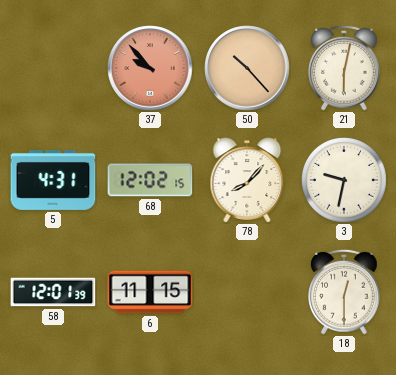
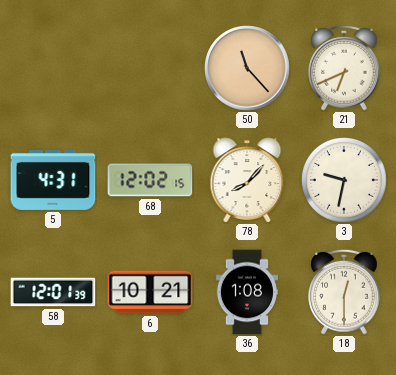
37: 9:53 -> none (150, 68)
50: 10:23 -> 11:23 (247, 68)
21: 6:02 -> 6:41 (345, 68)
6: 11:15 -> 10:21 (150, 292)
36: none -> 1:08 (247, 292)
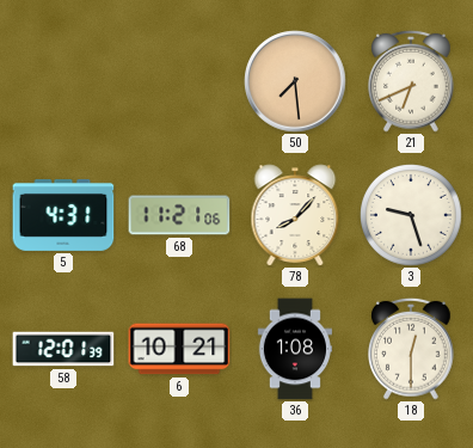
50: 11:23 -> 7:29 (295, 81)
68: 12:02 -> 11:21 (179, 215)
3: 9:32 -> 9:27 (412, 216)
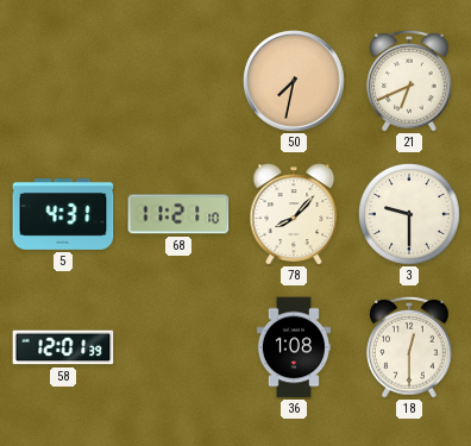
50: 7:29 -> 7:32 (294, 81)
68: 11:21:06 -> 11:21:10 (178, 214)
3: 9:27 -> 9:30 (410, 215)
6: 10:21 -> none (179, 349)
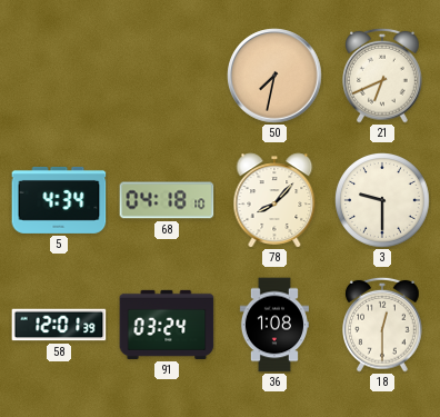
5: 4:31 -> 4:34 (59, 200)
68: 11:21 -> 04:18 (167, 200)
91: none -> 03:24 (167, 325)
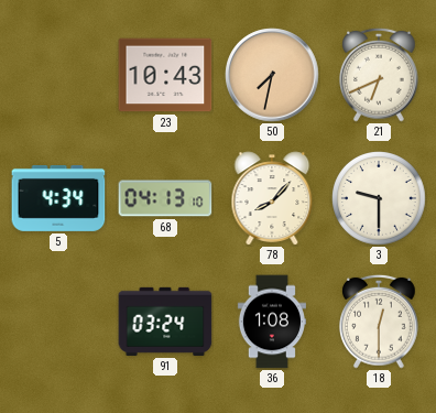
23: none -> 10:43 (165, 75)
68: 04:18 -> 04:13 (165, 198)
58: 12:01 -> none (59, 325)
